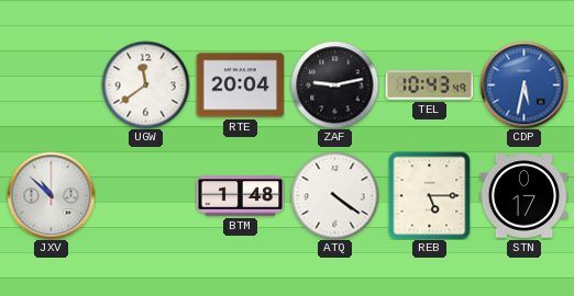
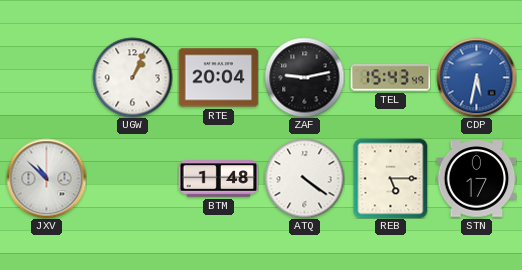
UGW: 11:39 -> 1:04 (132, 77)
TEL: 10:43 -> 15:43 (390, 78)
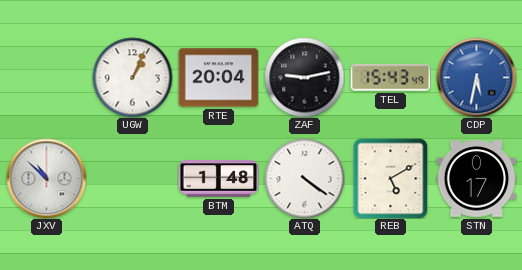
REB: 5:15 -> 5:10 (391, 178)
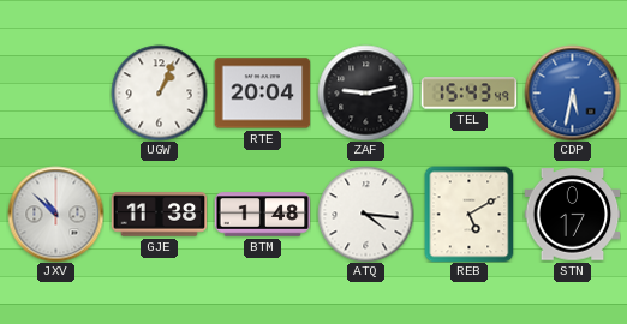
GJE: none -> 11:38 (159, 215)
ATQ: 4:21 -> 4:16 (365, 214)
